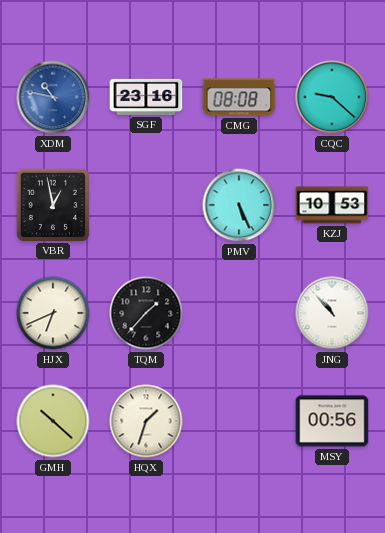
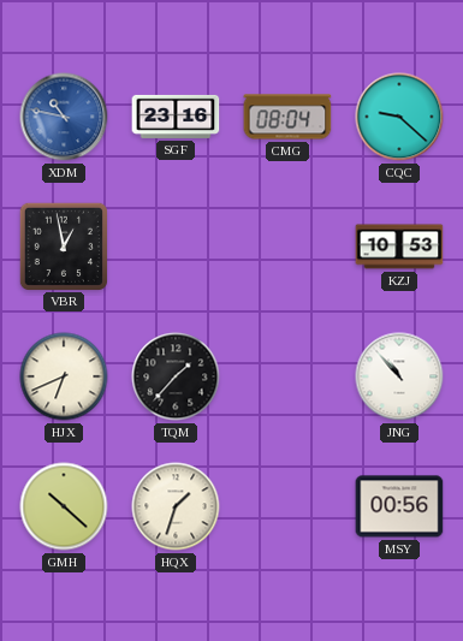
CMG: 08:08 -> 08:04 (287, 117)
PMV: 5:26 -> none (239, 205)
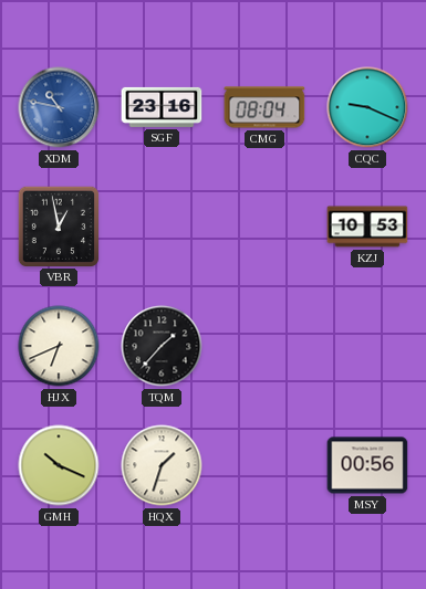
CQC: 9:22 -> 9:19 (367, 107)
JNG: 10:53 -> none (399, 376)
GMH: 10:22 -> 10:19 (59, 465)
